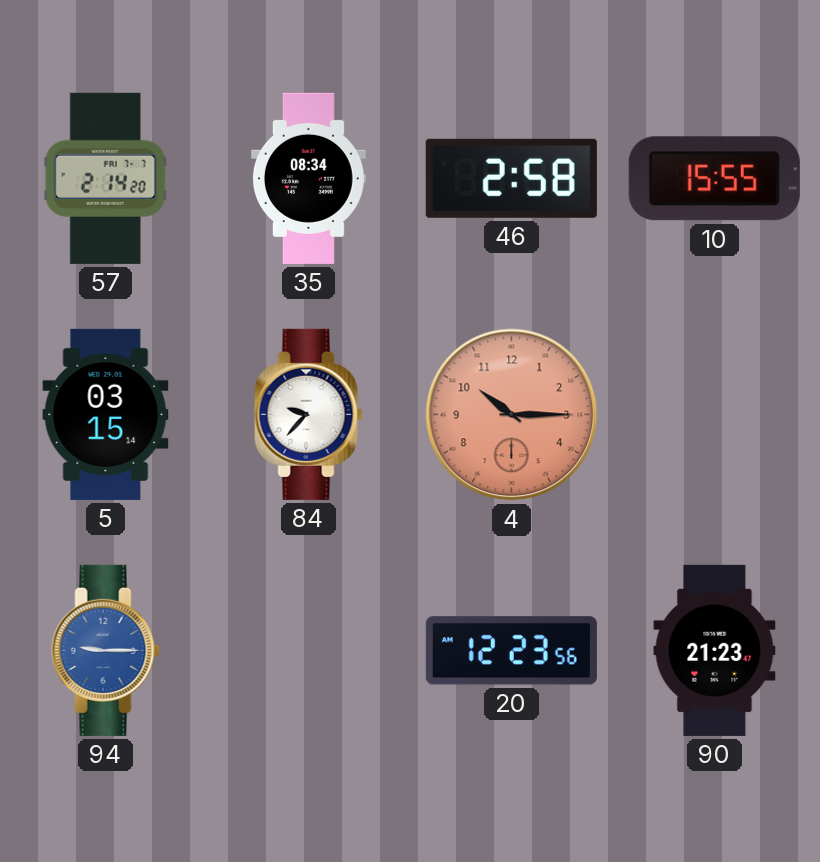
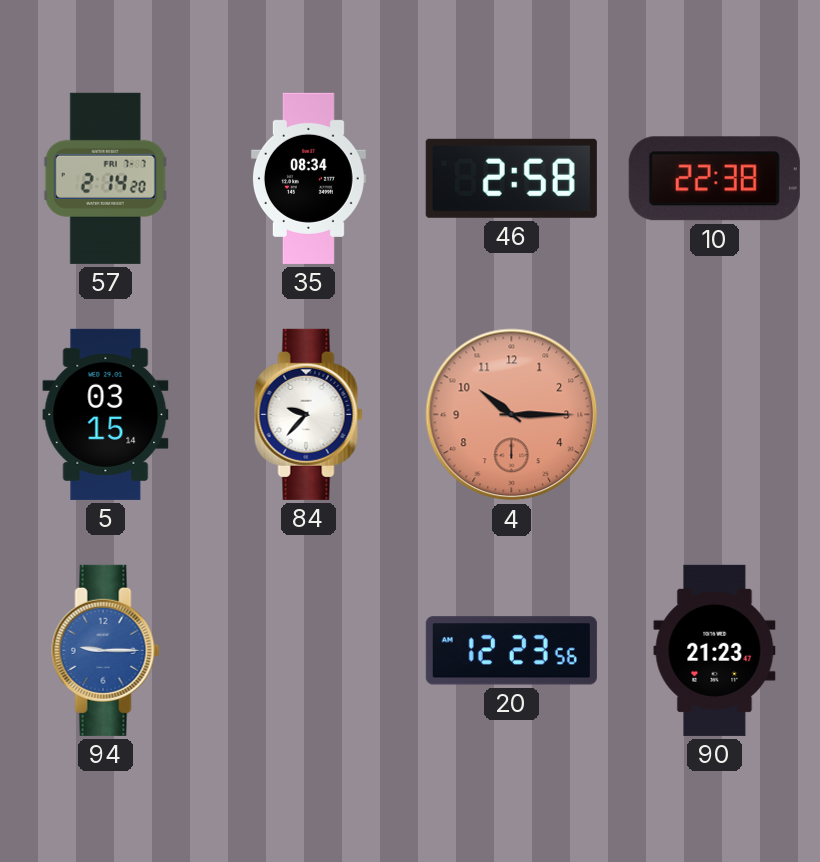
10: 15:55 -> 22:38 (714, 179)
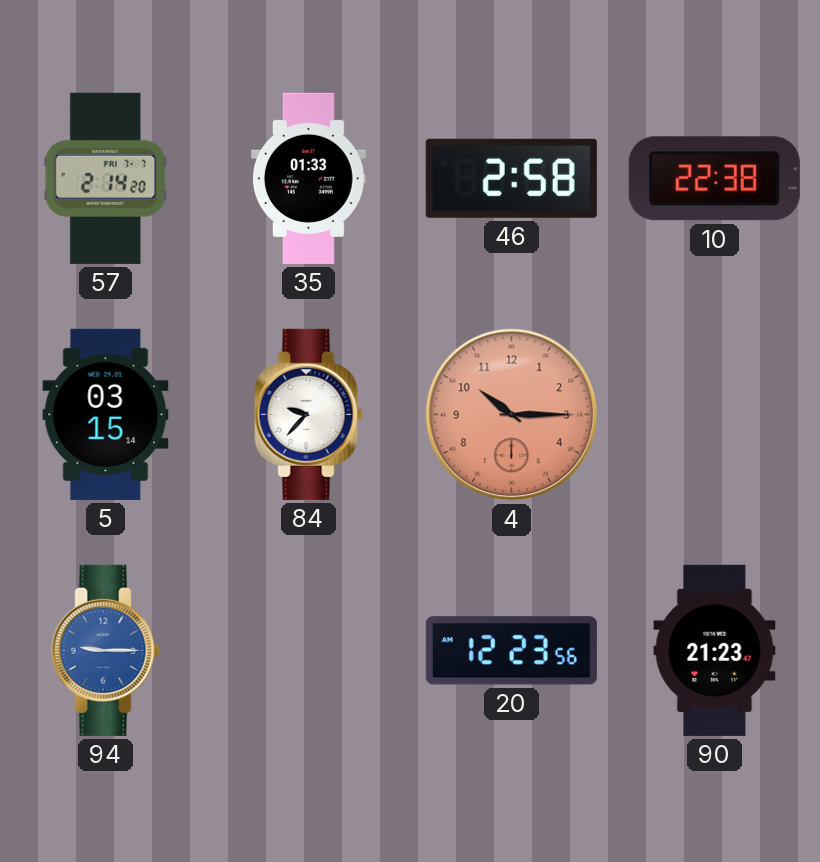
35: 08:34 -> 01:33 (308, 178)
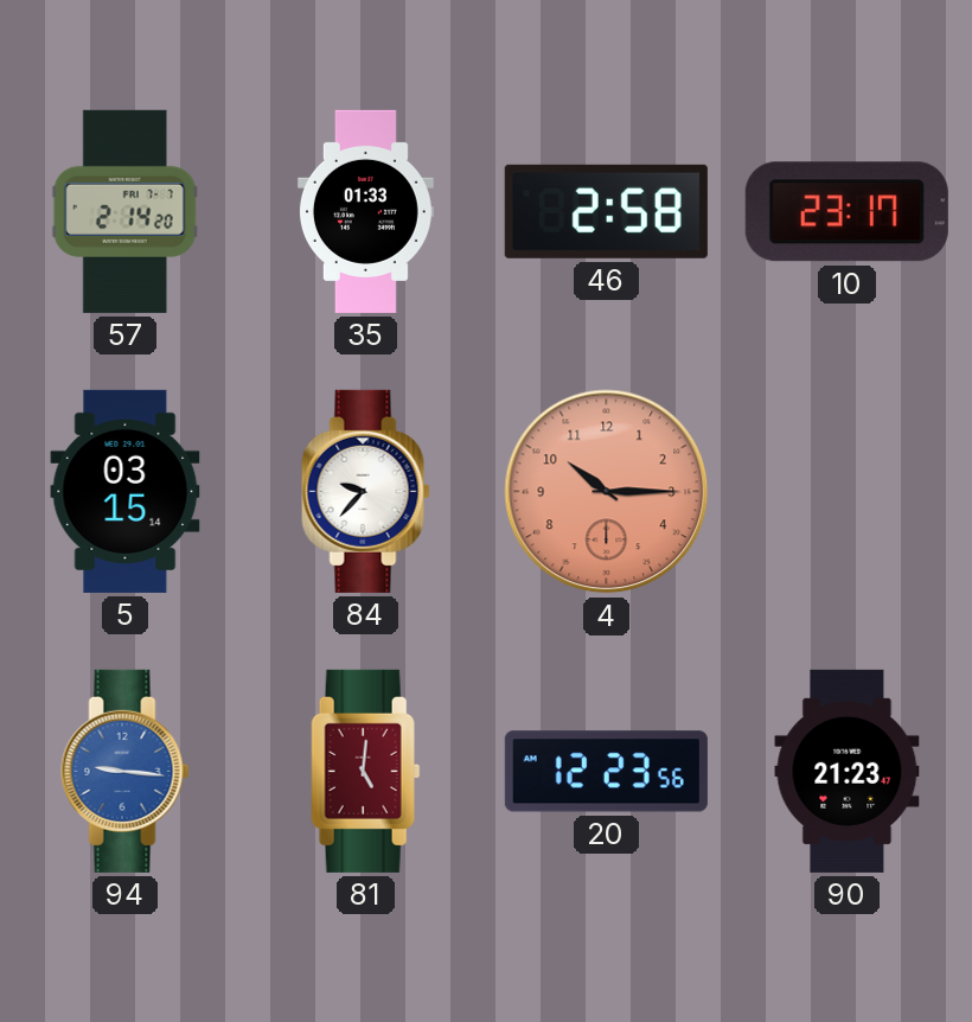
10: 22:38 -> 23:17 (846, 212)
94: 9:15 -> 9:16 (126, 771)
81: none -> 5:01 (366, 771)
